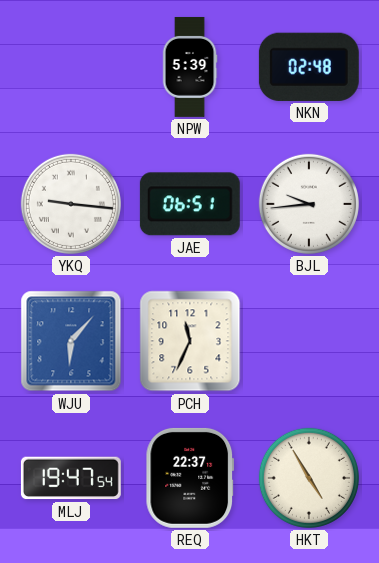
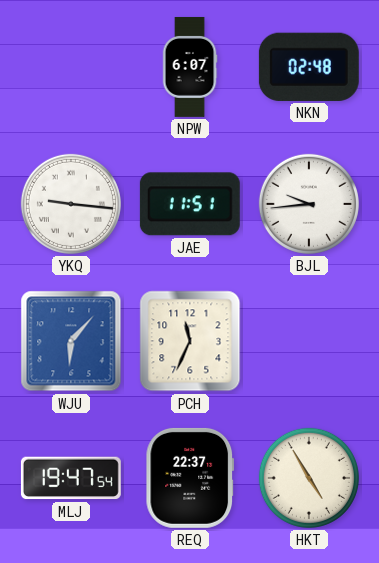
NPW: 5:39 -> 6:07 (190, 67)
JAE: 06:51 -> 11:51 (190, 204)
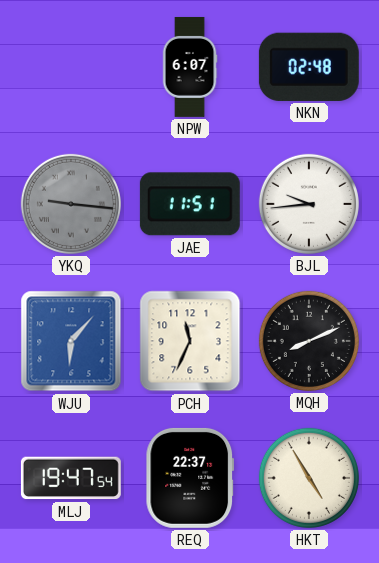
YKQ dial: white -> grey (71, 204)
MQH: none -> 8:11 (309, 341)
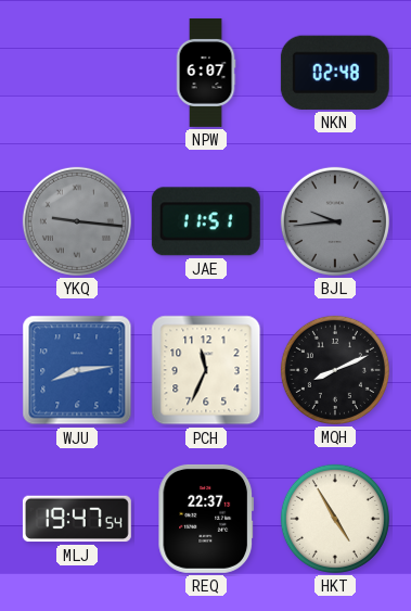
BJL dial: white -> grey (335, 221)
WJU: 6:07 -> 8:14 (77, 370)
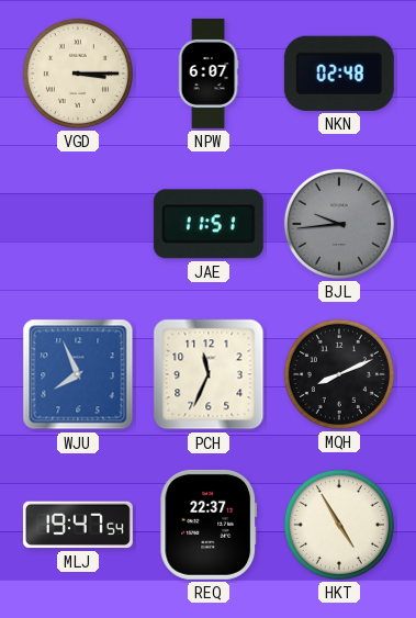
VGD: none -> 3:15 (78, 74)
YKQ: 9:16 -> none (77, 221)
WJU: 8:14 -> 7:56 (78, 374)
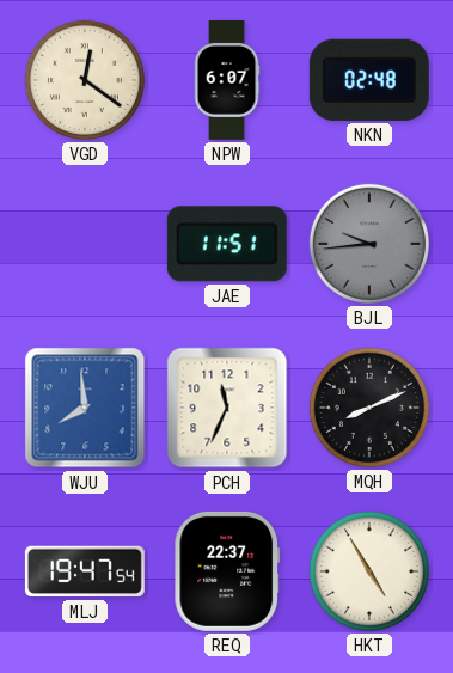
VGD: 3:15 -> 12:21 (85, 80)
WJU: 7:56 -> 7:59 (85, 408)
